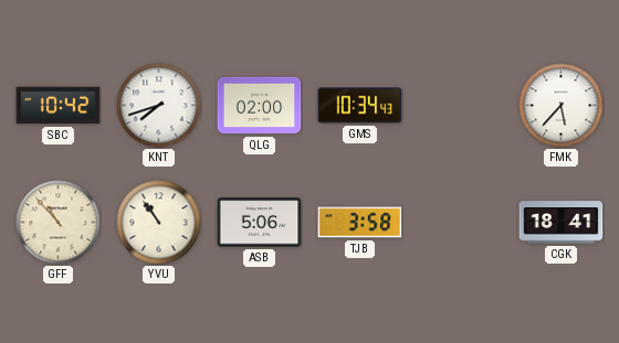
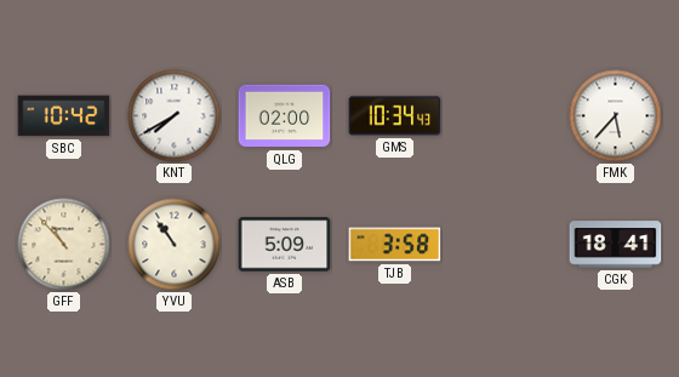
KNT: 7:42 -> 7:40 (175, 116)
ASB: 5:06 -> 5:09 (285, 245)
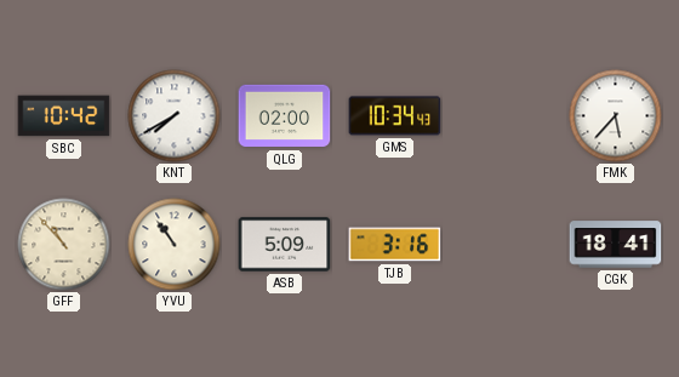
TJB: 3:58 -> 3:16 (395, 245)
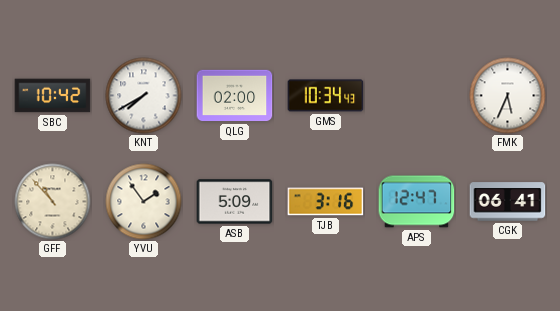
FMK: 5:37 -> 5:34 (508, 96)
YVU: 10:54 -> 1:54 (144, 202)
APS: none -> 12:47 (417, 202)
CGK: 18:41 -> 06:41 (508, 202)
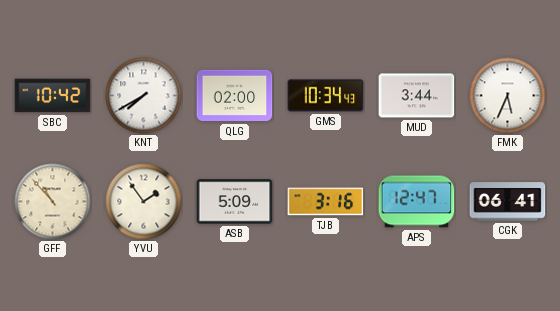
MUD: none -> 3:44 (417, 96)
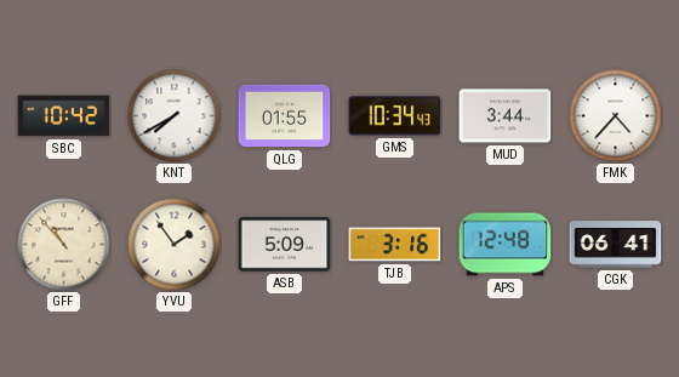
QLG: 02:00 -> 01:55 (285, 116)
FMK: 5:34 -> 4:37 (616, 116)
APS: 12:47 -> 12:48 (506, 245)
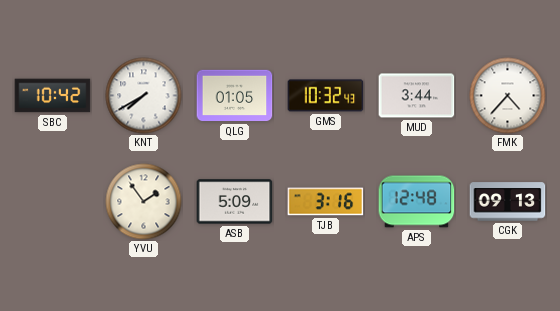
QLG: 01:55 -> 01:05 (235, 96)
GMS: 10:34 -> 10:32 (326, 96)
GFF: 10:53 -> none (64, 245)
CGK: 06:41 -> 09:13 (508, 202)
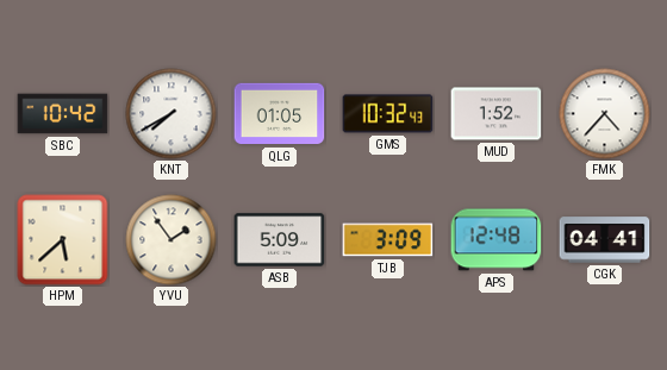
MUD: 3:44 -> 1:52 (497, 114)
HPM: none -> 5:38 (63, 240)
TJB: 3:16 -> 3:09 (388, 240)
CGK: 09:13 -> 04:41 (605, 240)
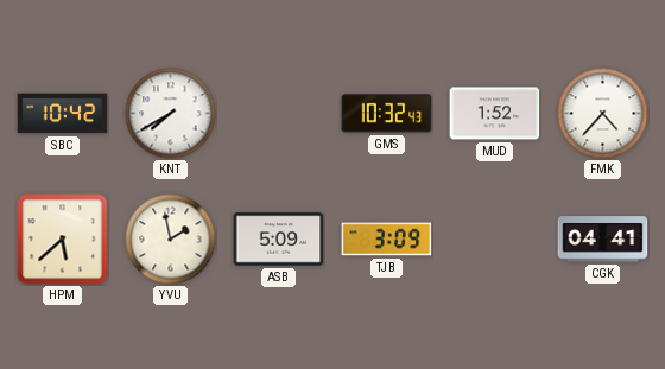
QLG: 01:05 -> none (280, 114)
YVU: 1:54 -> 1:58 (171, 240)
APS: 12:48 -> none (497, 240)
